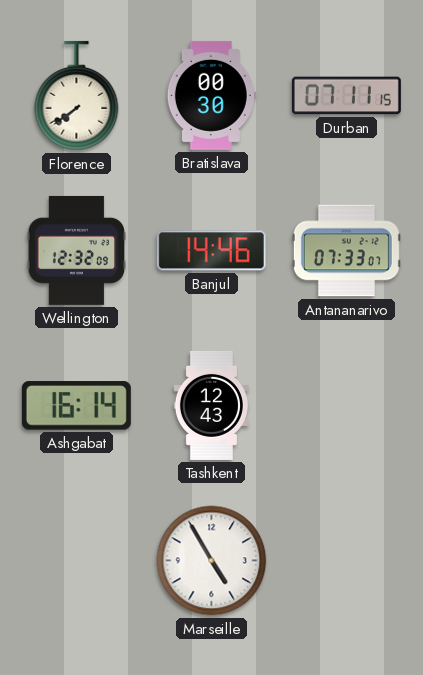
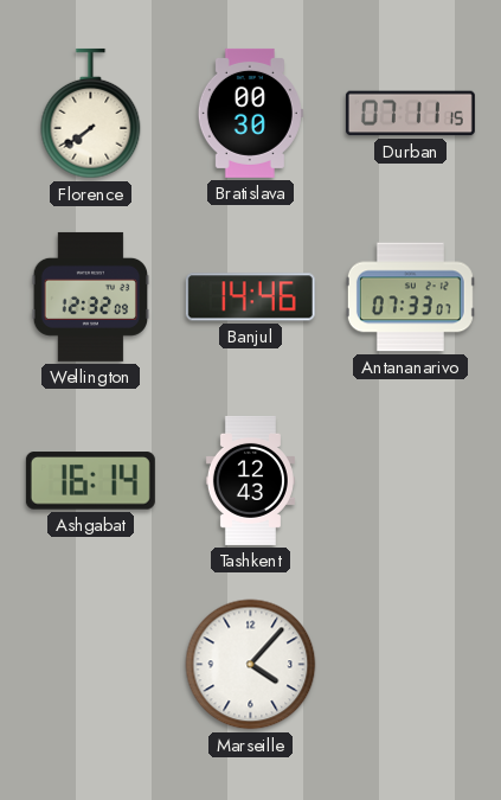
Marseille: 4:55 -> 4:07 (251, 665)
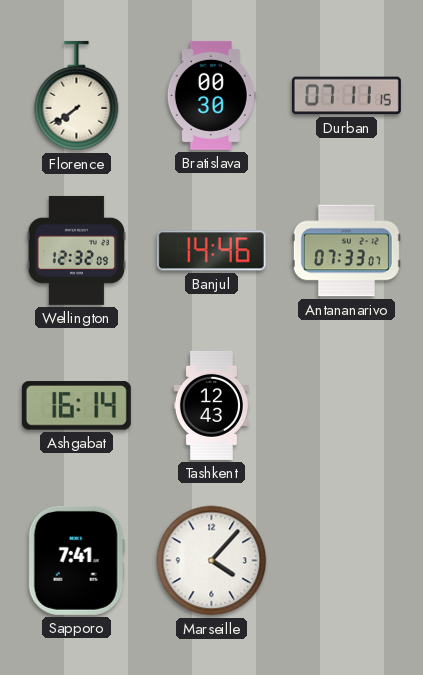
Sapporo: none -> 7:41 (76, 560)
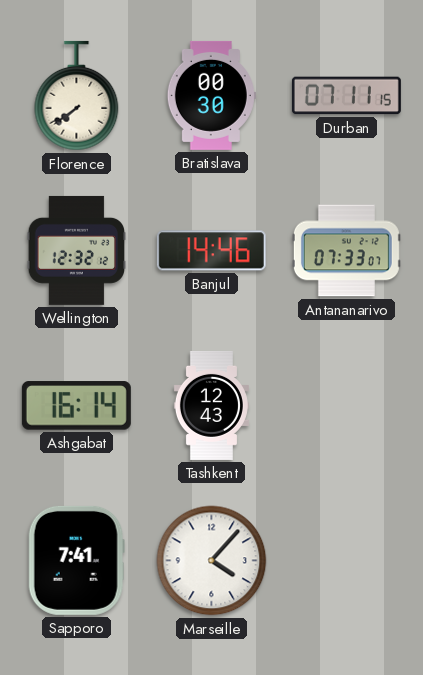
Wellington: 12:32:09 -> 12:32:12 (76, 250)
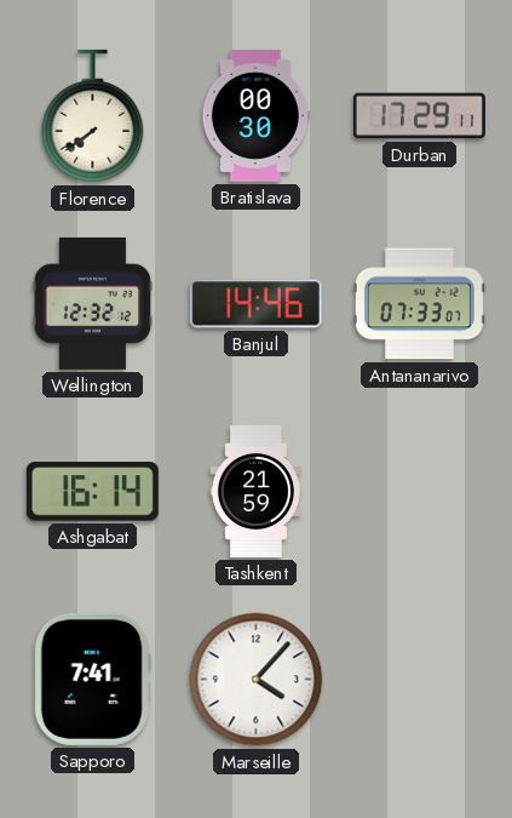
Durban: 07:11 -> 17:29 (419, 116)
Tashkent: 12:43 -> 21:59 (255, 491)
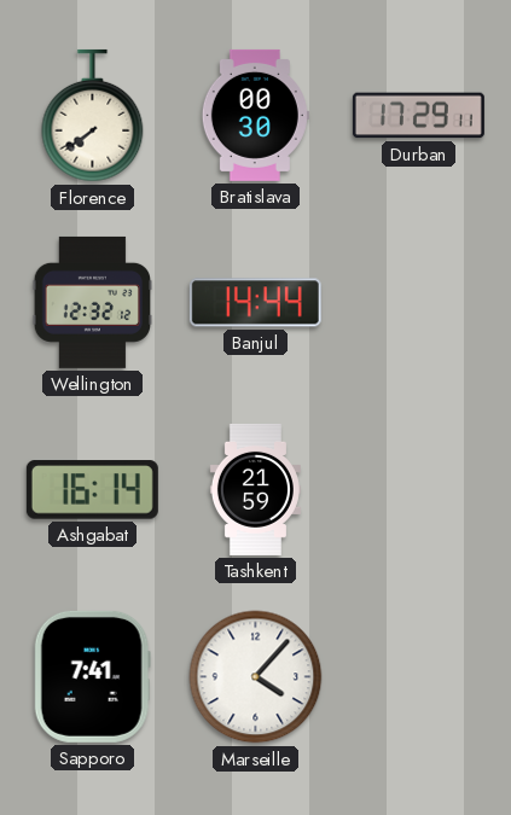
Banjul: 14:46 -> 14:44 (255, 303)
Antananarivo: 07:33 -> none (419, 304)
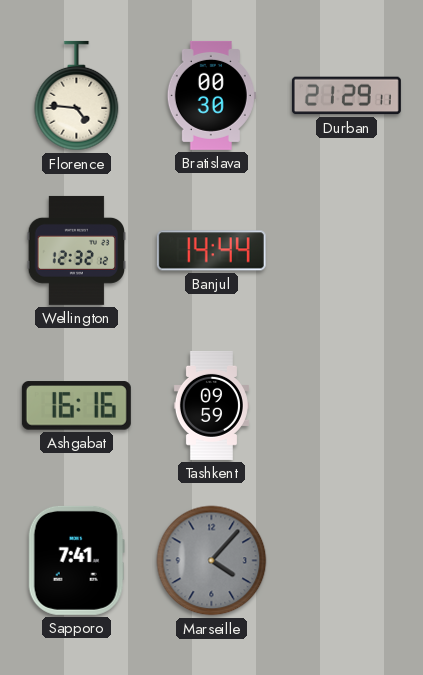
Florence: 7:39 -> 4:46 (77, 96)
Durban: 17:29 -> 21:29 (346, 96)
Ashgabat: 16:14 -> 16:16 (76, 406)
Tashkent: 21:59 -> 09:59 (211, 405)
Marseille dial: white -> grey (212, 561)
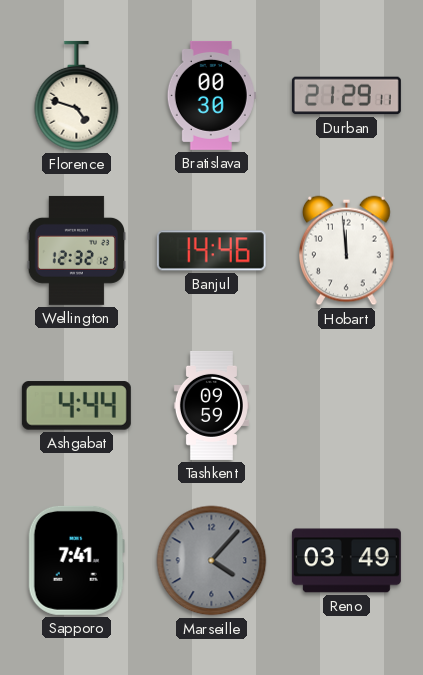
Florence: 4:46 -> 4:48 (77, 96)
Banjul: 14:44 -> 14:46 (211, 251)
Hobart: none -> 11:59 (347, 251)
Ashgabat: 16:16 -> 4:44 (76, 406)
Reno: none -> 03:49 (346, 561)
